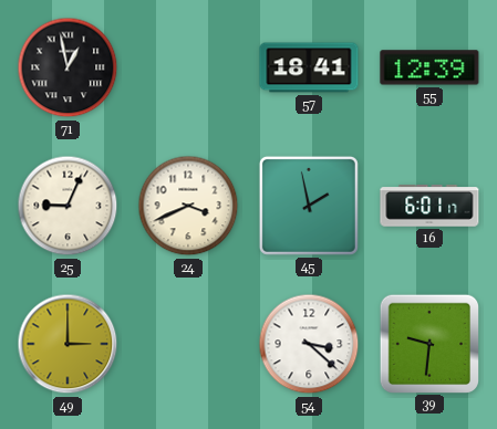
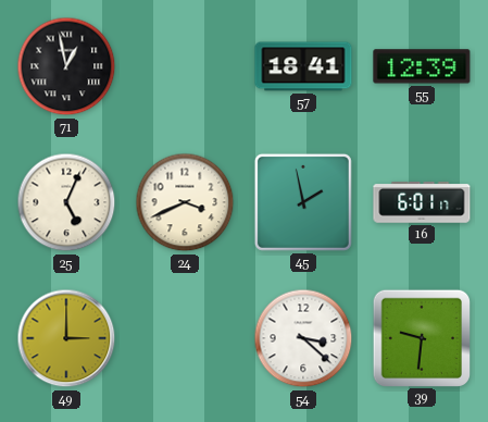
25: 9:04 -> 5:04 (66, 202)
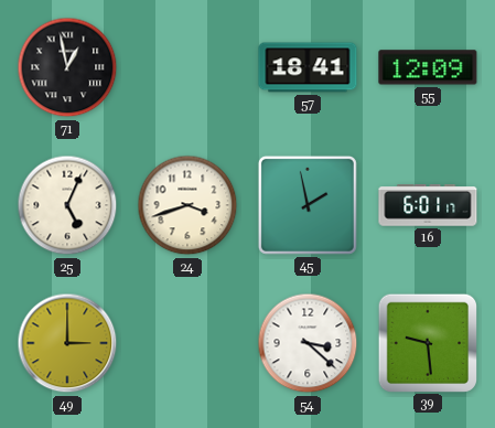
55: 12:39 -> 12:09 (428, 67)
24: 3:41 -> 3:42 (187, 205)
39: 9:31 -> 9:29 (427, 342)
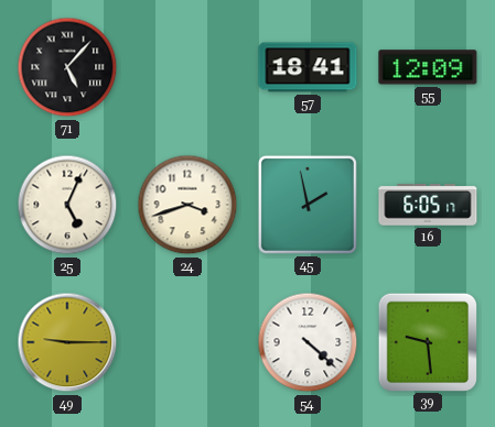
71: 12:58 -> 5:07 (67, 67)
16: 6:01 -> 6:05 (428, 205)
49: 3:00 -> 9:15 (67, 342)
54: 3:22 -> 4:22 (308, 342)
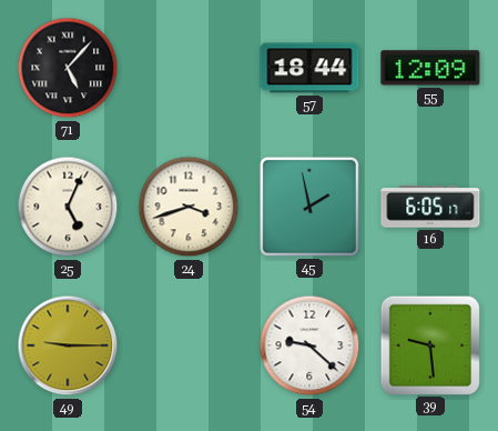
57: 18:41 -> 18:44 (309, 68)
54: 4:22 -> 9:22 (309, 345)
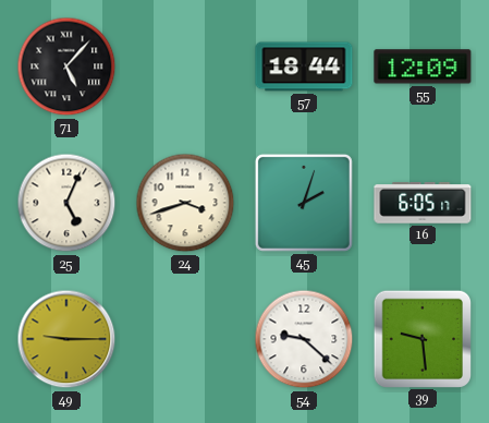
45: 1:58 -> 2:03 (304, 203)
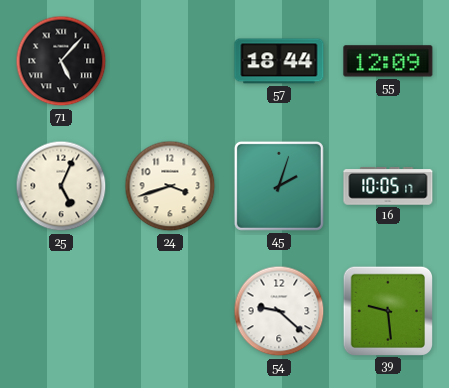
16: 6:05 -> 10:05 (388, 186)
49: 9:15 -> none (66, 339)
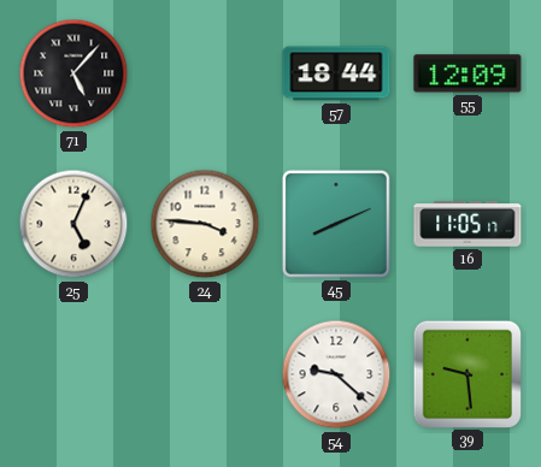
24: 3:42 -> 3:46 (205, 224)
45: 2:03 -> 8:11 (336, 224)
16: 10:05 -> 11:05 (468, 224)
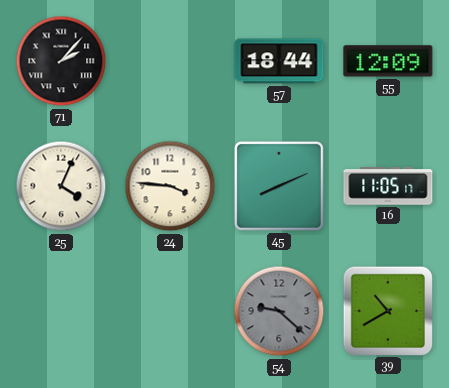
71: 5:07 -> 2:07 (61, 61)
25: 5:04 -> 4:04 (61, 186)
54 dial: white -> grey (279, 311)
39: 9:29 -> 10:40 (387, 310)
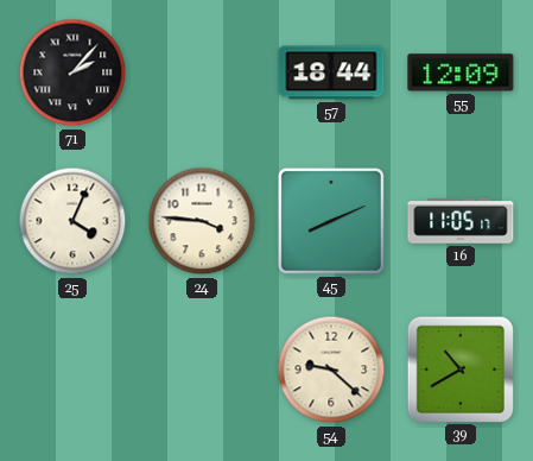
54 dial: grey -> cream (331, 370)
